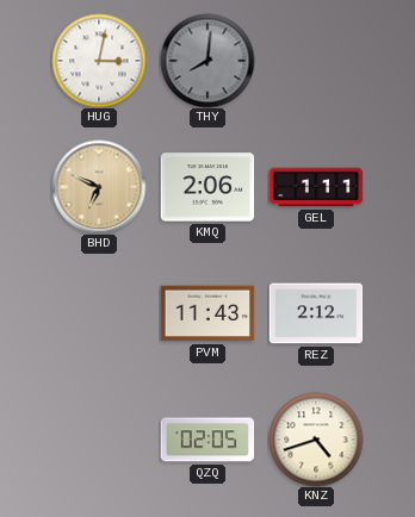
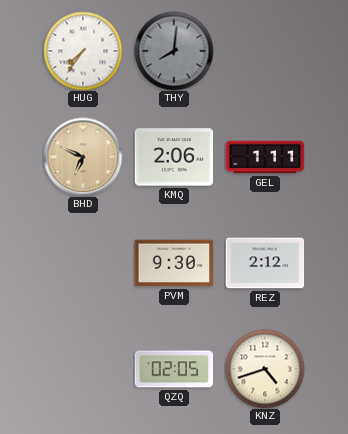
HUG: 3:02 -> 7:36 (83, 51)
PVM: 11:43 -> 9:30 (174, 263)
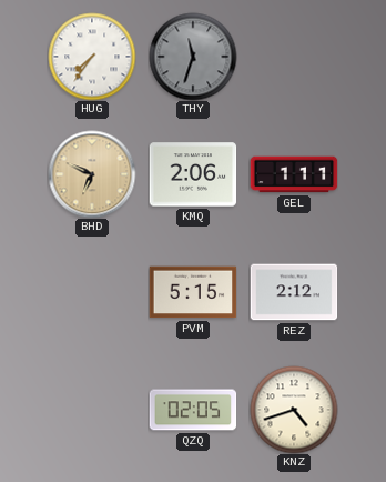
THY: 8:01 -> 11:33 (193, 57)
PVM: 9:30 -> 5:15 (193, 292)
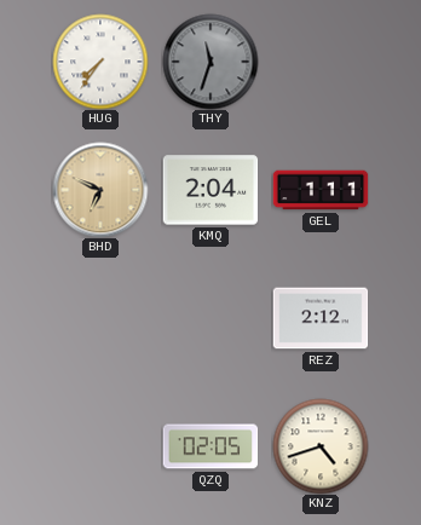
KMQ: 2:06 -> 2:04 (211, 190)
PVM: 5:15 -> none (193, 292)
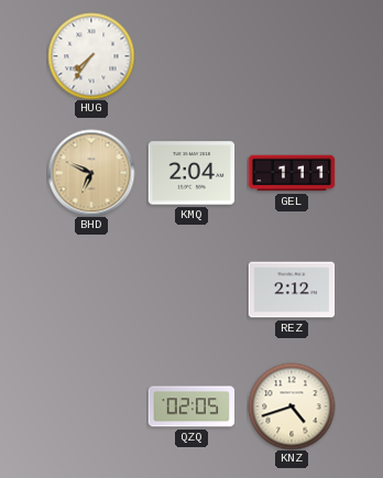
THY: 11:33 -> none (211, 62)
